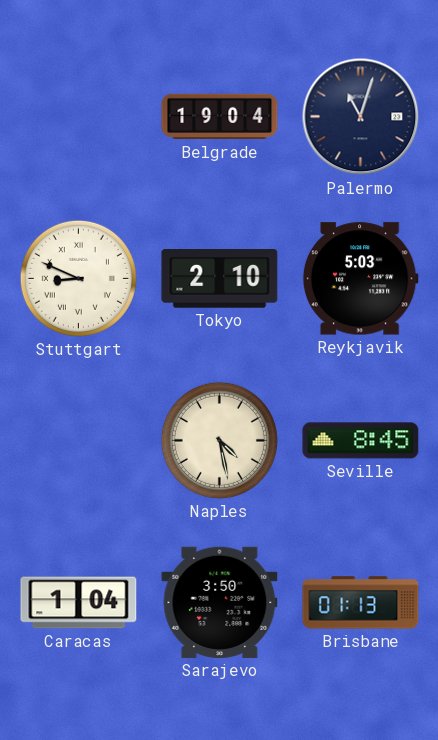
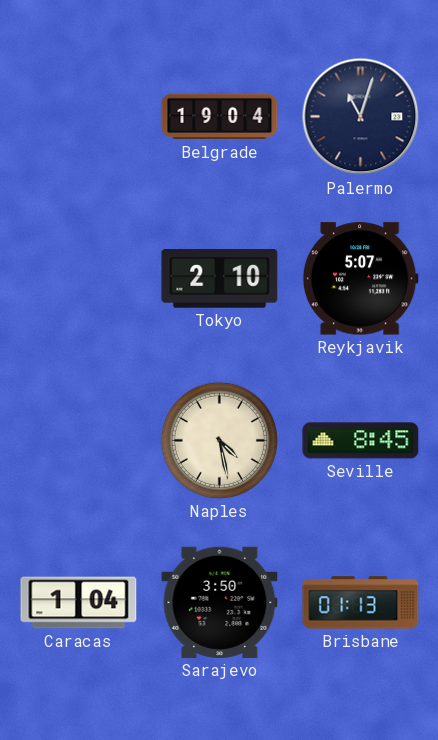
Stuttgart: 8:49 -> none (78, 278)
Reykjavik: 5:03 -> 5:07 (360, 279)
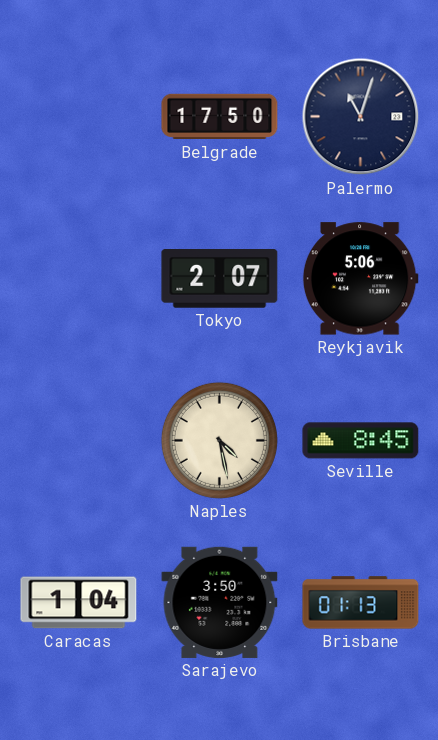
Belgrade: 19:04 -> 17:50 (220, 117)
Tokyo: 2:10 -> 2:07 (220, 279)
Reykjavik: 5:07 -> 5:06 (360, 279)
